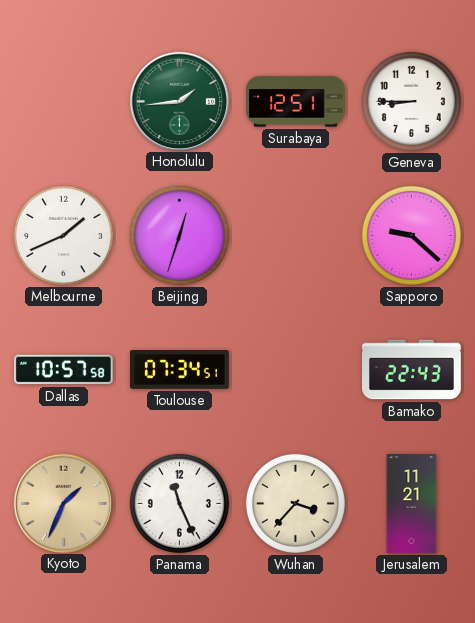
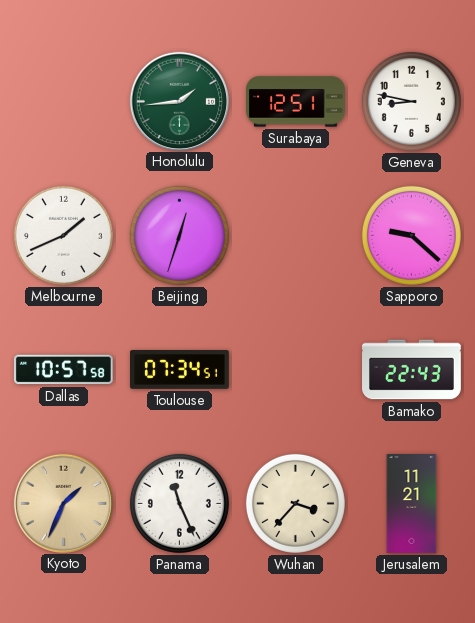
Geneva: 8:45 -> 8:47 (411, 101)
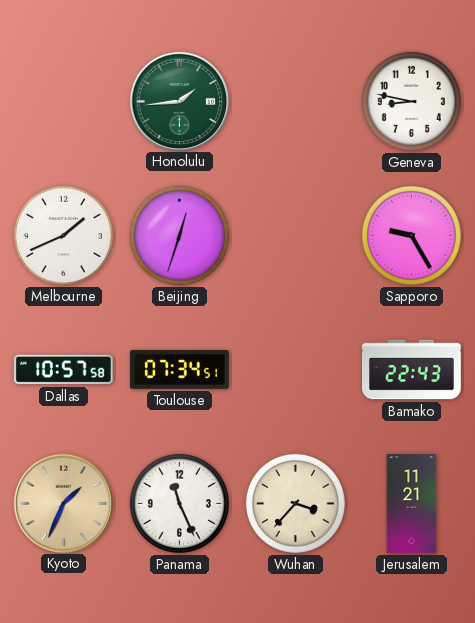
Surabaya: 12:51 -> none (296, 102)
Sapporo: 9:22 -> 9:25 (411, 235)
